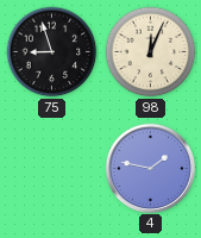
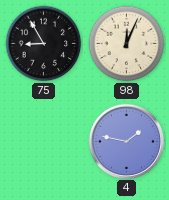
75: 8:57 -> 8:55 (44, 44)
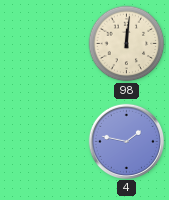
75: 8:55 -> none (44, 44)
98: 12:04 -> 12:01 (127, 44)
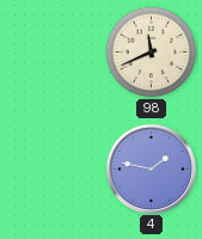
98: 12:01 -> 11:41 (152, 53)
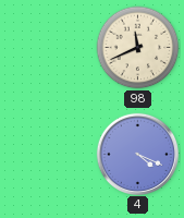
4: 1:47 -> 4:19 (137, 154)
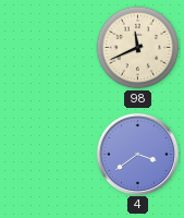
4: 4:19 -> 3:39 (137, 154)
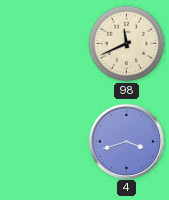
4: 3:39 -> 3:42 (126, 141)
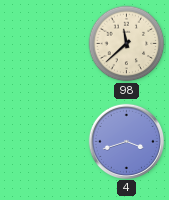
98: 11:41 -> 11:38 (127, 44)
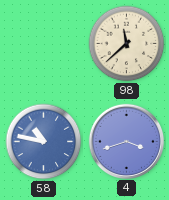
58: none -> 10:47 (44, 142)
